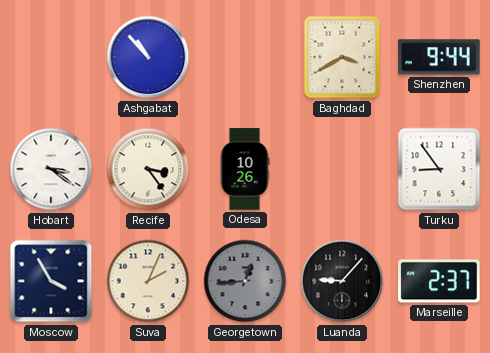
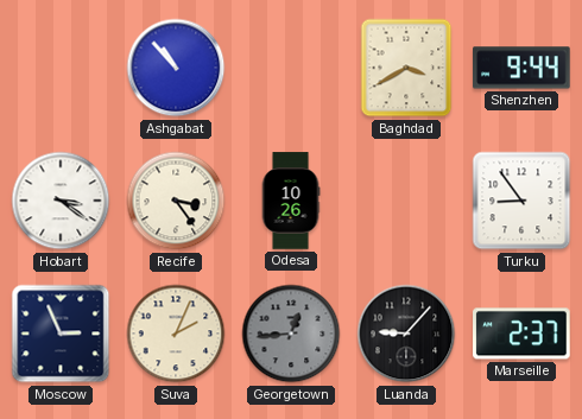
Moscow: 3:55 -> 2:56 (61, 334)
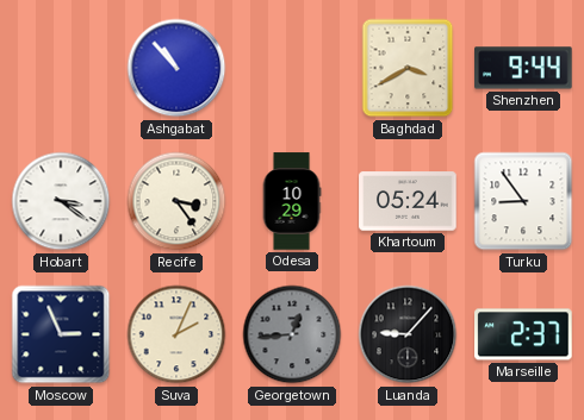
Odesa: 10:26 -> 10:29 (292, 201)
Khartoum: none -> 05:24 (408, 201)
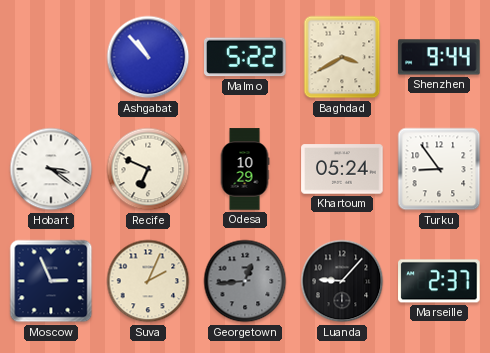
Malmo: none -> 5:22 (246, 57)
Recife: 3:24 -> 6:49 (148, 169)
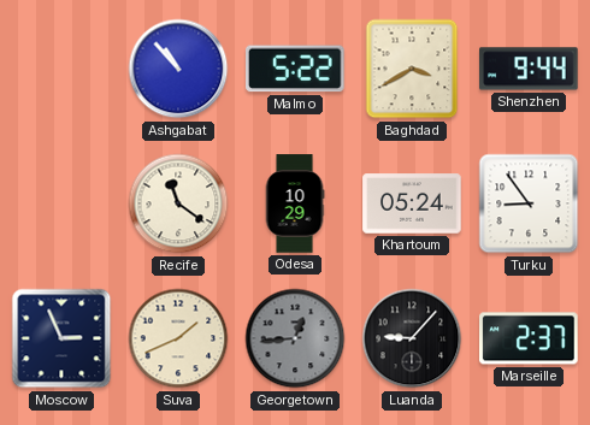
Hobart: 3:21 -> none (51, 169)
Recife: 6:49 -> 11:21 (178, 203)
Suva: 2:04 -> 1:41 (178, 338)
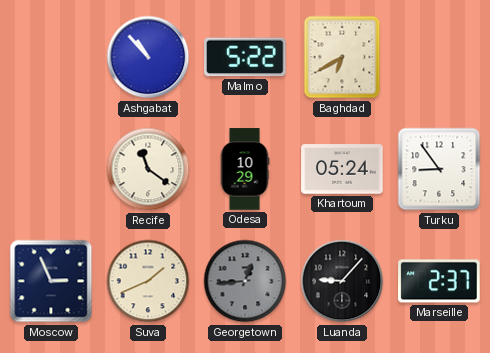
Baghdad: 3:40 -> 6:40 (342, 57)
Shenzhen: 9:44 -> none (529, 69)
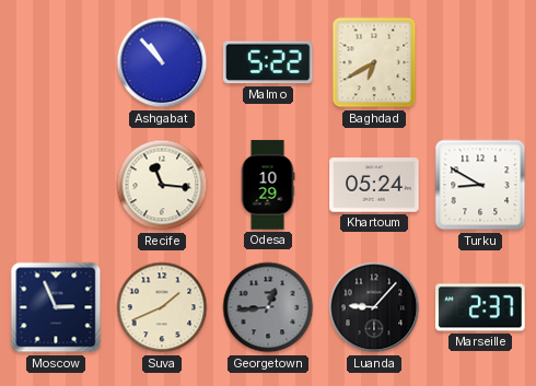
Recife: 11:21 -> 11:16 (162, 185)
Turku: 8:54 -> 8:50 (480, 185)
